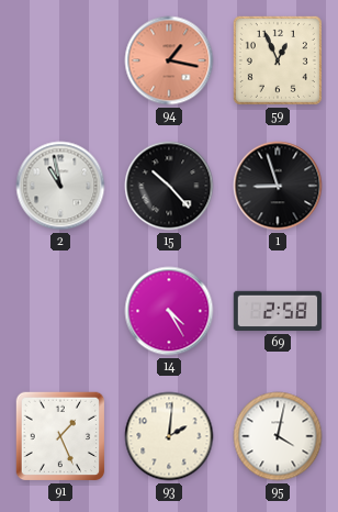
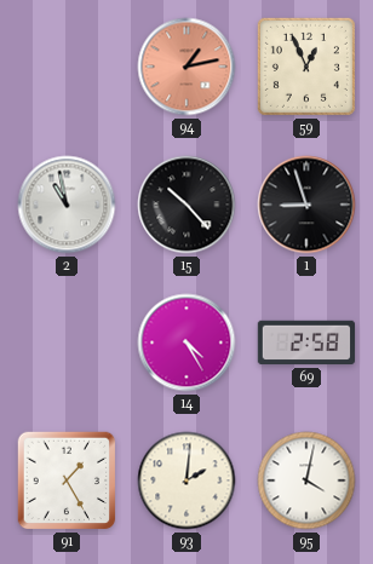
94: 1:17 -> 1:13 (187, 67)
91: 1:26 -> 1:25 (67, 480)
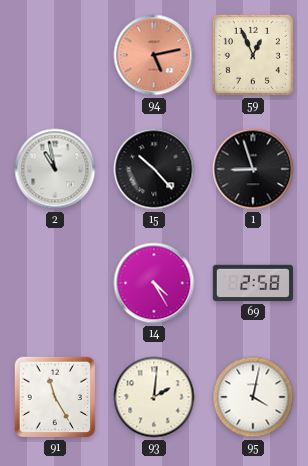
94: 1:13 -> 5:13 (154, 55)
91: 1:25 -> 11:25 (55, 397)
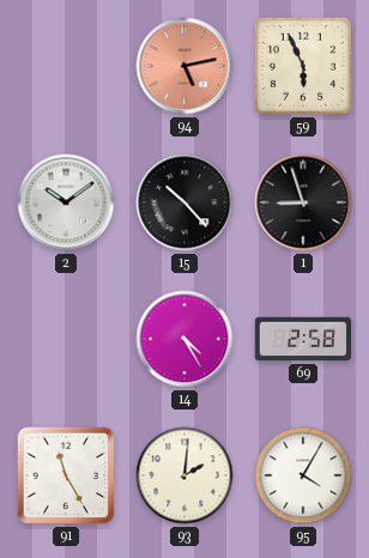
59: 12:56 -> 5:56 (303, 66)
2: 10:58 -> 10:09 (66, 202)
95: 4:02 -> 4:05 (303, 475)
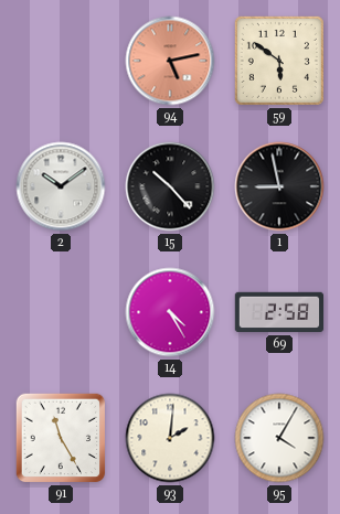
59: 5:56 -> 5:51 (279, 61)
1: 8:57 -> 8:58 (279, 186)
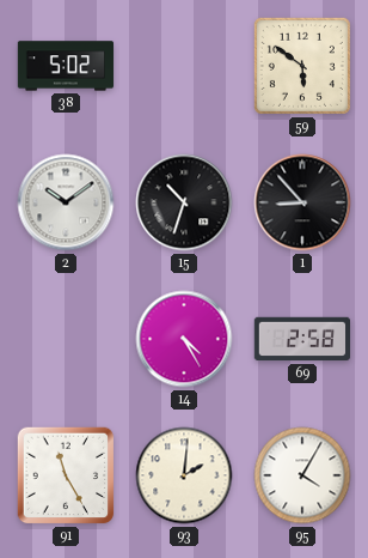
38: none -> 5:02 (66, 66)
94: 5:13 -> none (170, 61)
15: 10:23 -> 10:33 (184, 202)
1: 8:58 -> 8:53 (302, 202)
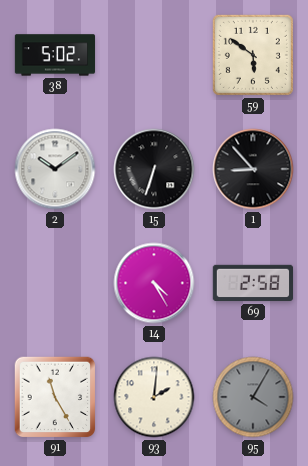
15: 10:33 -> 6:33 (154, 169)
95 dial: white -> grey (253, 397)
